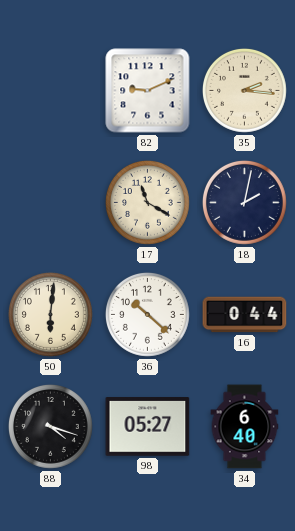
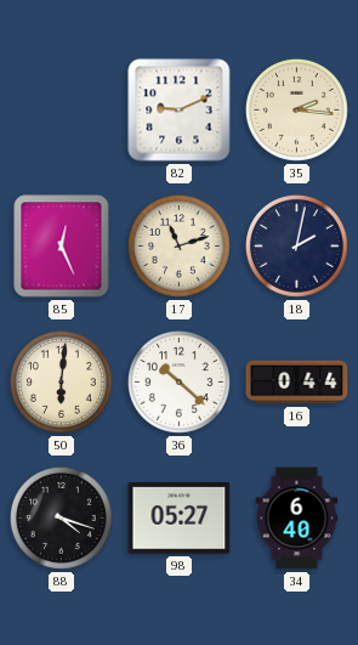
85: none -> 12:26 (62, 247)
17: 11:20 -> 11:12 (178, 245)
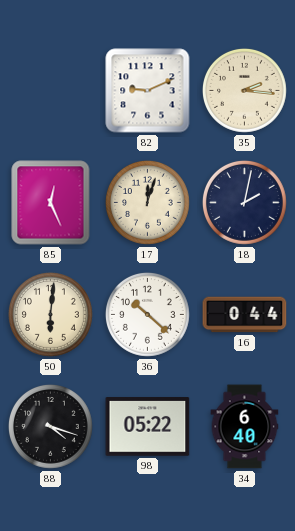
17: 11:12 -> 12:03 (147, 202)
98: 05:27 -> 05:22 (148, 427)
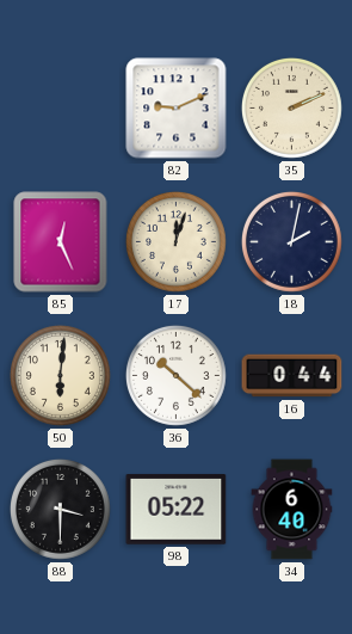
35: 2:16 -> 2:11 (291, 107)
88: 4:18 -> 3:30 (60, 509)
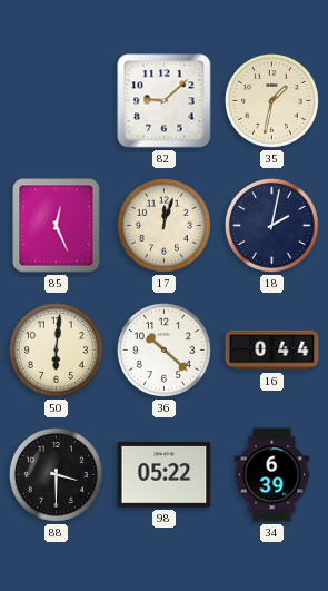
82: 9:11 -> 9:08 (165, 101)
35: 2:11 -> 1:32 (271, 100)
34: 6:40 -> 6:39 (272, 475)
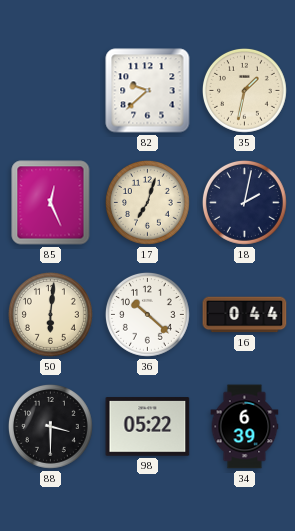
82: 9:08 -> 9:38 (148, 91)
17: 12:03 -> 7:03 (147, 202)
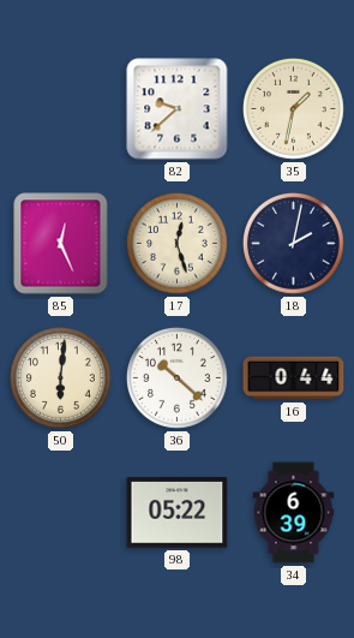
17: 7:03 -> 12:27 (176, 243)
88: 3:30 -> none (50, 426)
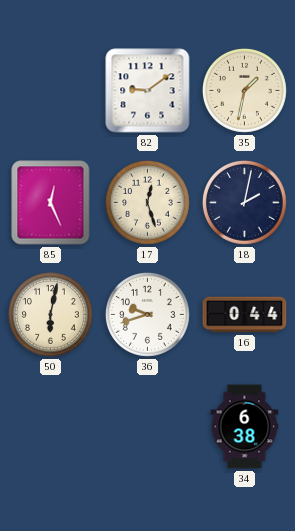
82: 9:38 -> 9:09 (148, 91)
50: 6:01 -> 6:02 (50, 314)
36: 10:22 -> 9:42 (147, 314)
98: 05:22 -> none (178, 513)
34: 6:39 -> 6:38 (245, 427)
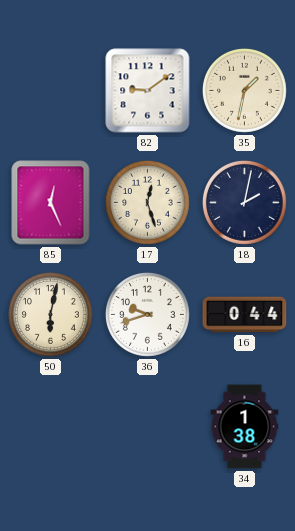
34: 6:38 -> 1:38 (245, 427)
